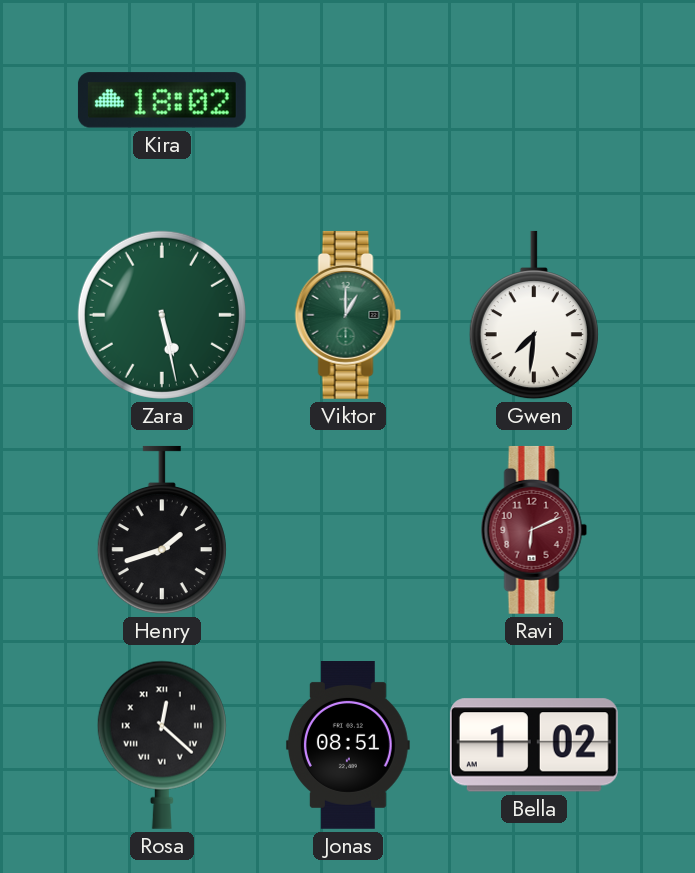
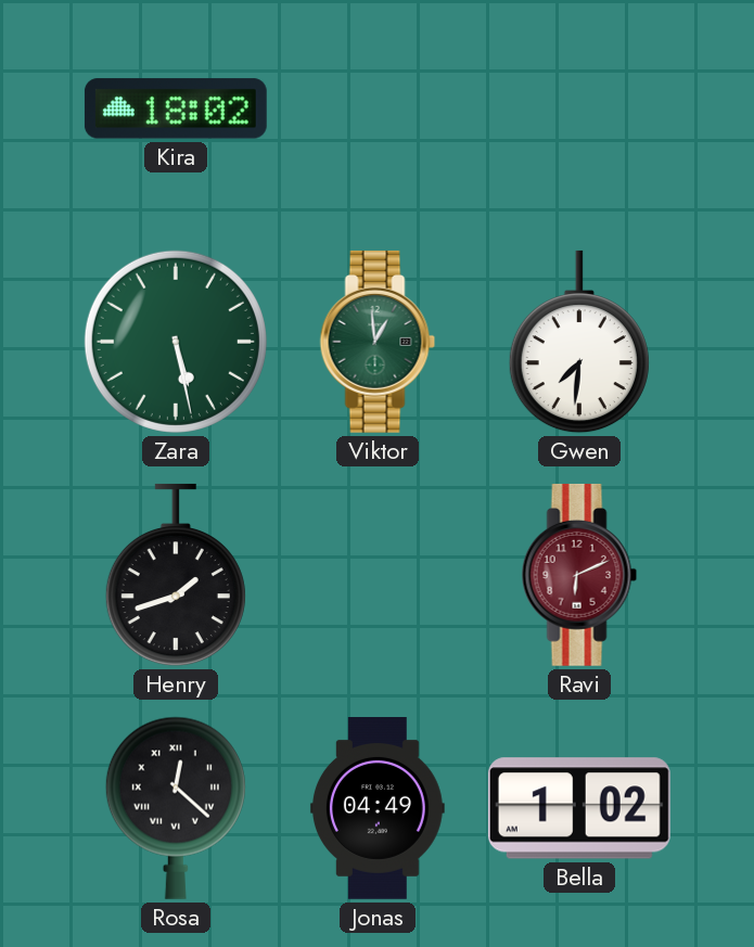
Viktor: 1:00 -> 12:59 (378, 342)
Jonas: 08:51 -> 04:49 (378, 809)
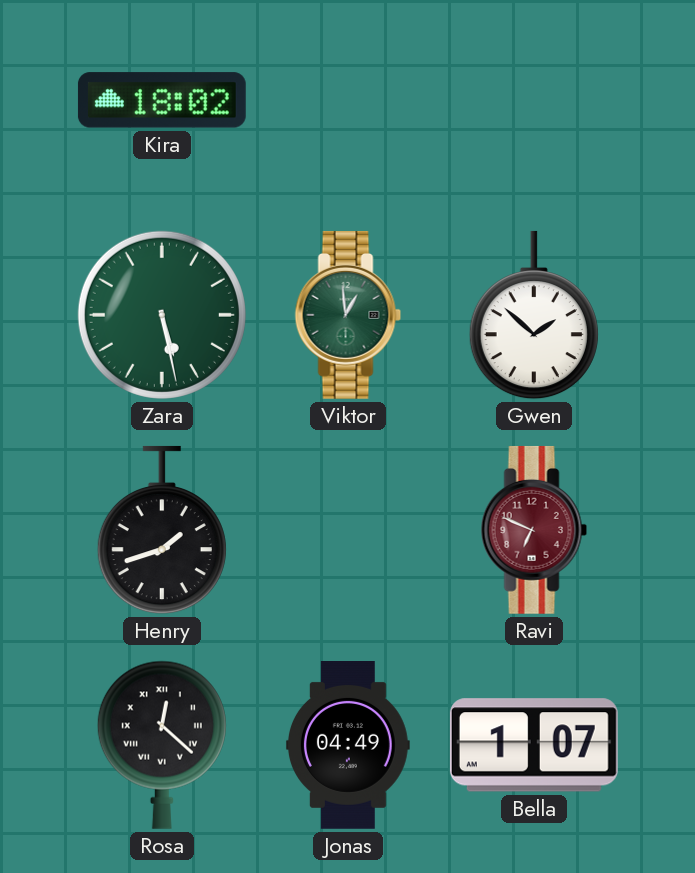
Gwen: 7:31 -> 1:52 (534, 315)
Ravi: 6:11 -> 6:49 (534, 530)
Bella: 1:02 -> 1:07 (534, 745)
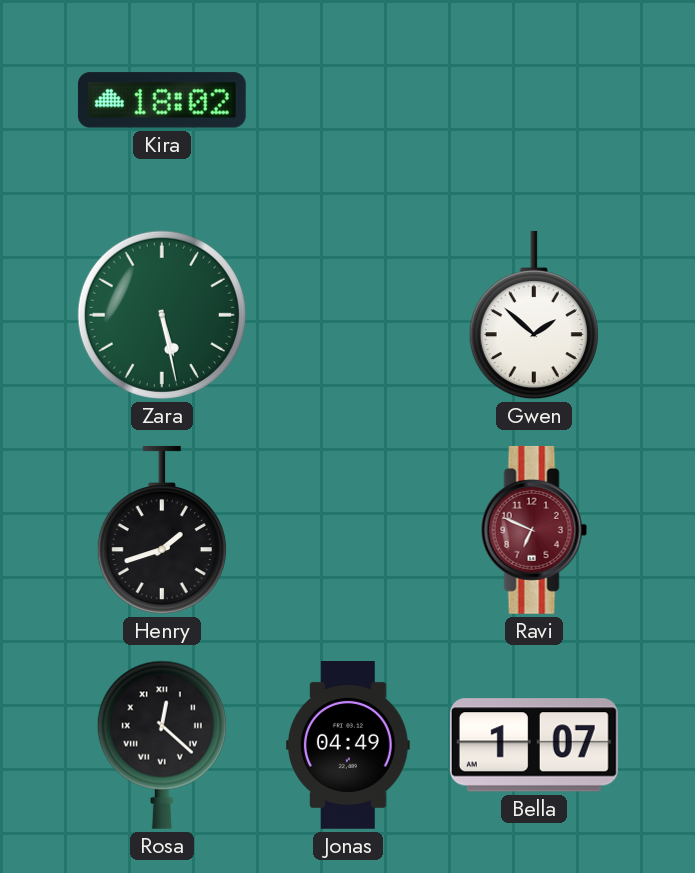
Viktor: 12:59 -> none (348, 315)
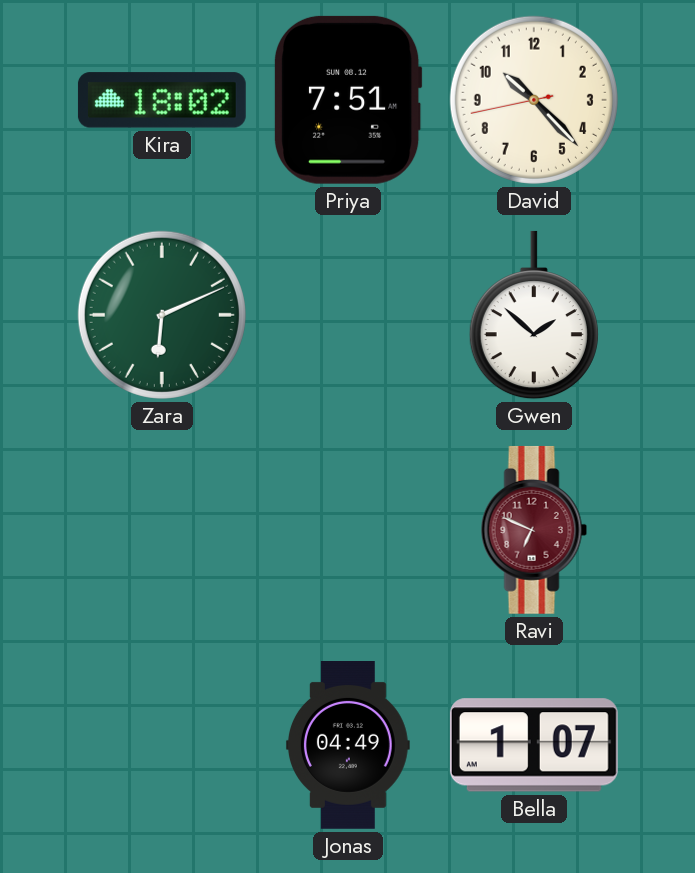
Priya: none -> 7:51 (348, 100)
David: none -> 10:22 (534, 100)
Zara: 5:28 -> 6:11 (162, 315)
Henry: 1:42 -> none (162, 530)
Rosa: 12:22 -> none (162, 745)
